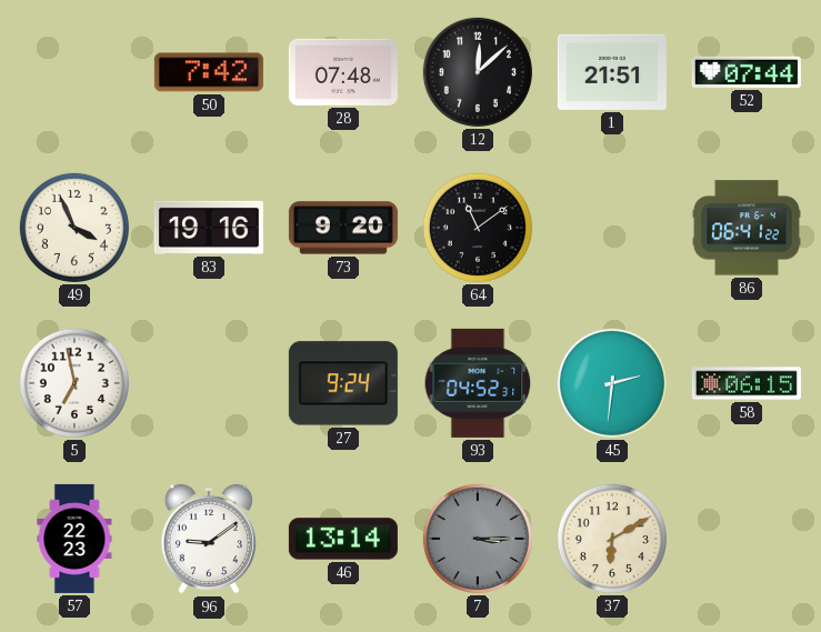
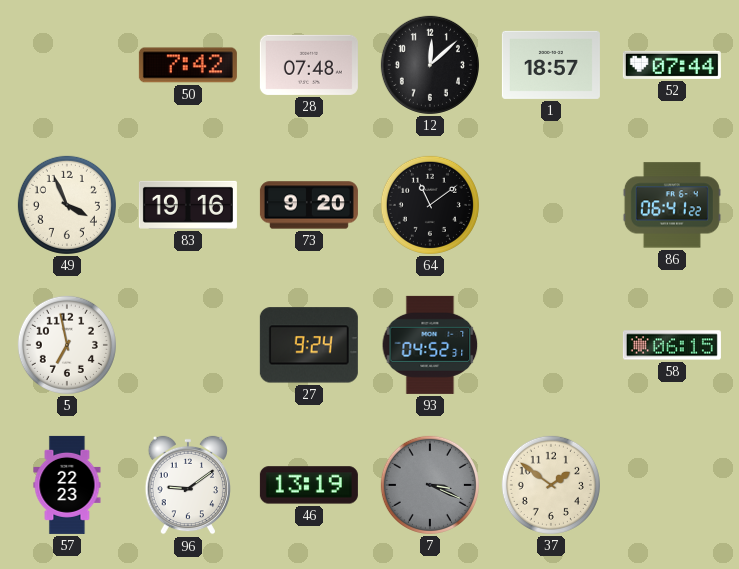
1: 21:51 -> 18:57 (551, 65)
45: 2:31 -> none (612, 383)
46: 13:14 -> 13:19 (309, 485)
7: 3:15 -> 3:19 (430, 485)
37: 6:10 -> 1:51 (551, 485)
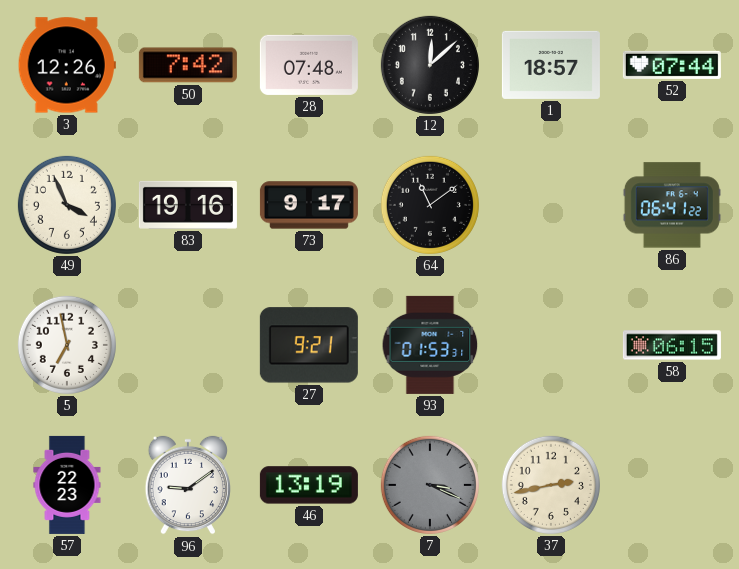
3: none -> 12:26 (67, 65)
73: 9:20 -> 9:17 (309, 205)
27: 9:24 -> 9:21 (309, 345)
93: 04:52 -> 01:53 (430, 345)
37: 1:51 -> 2:43 (551, 485)
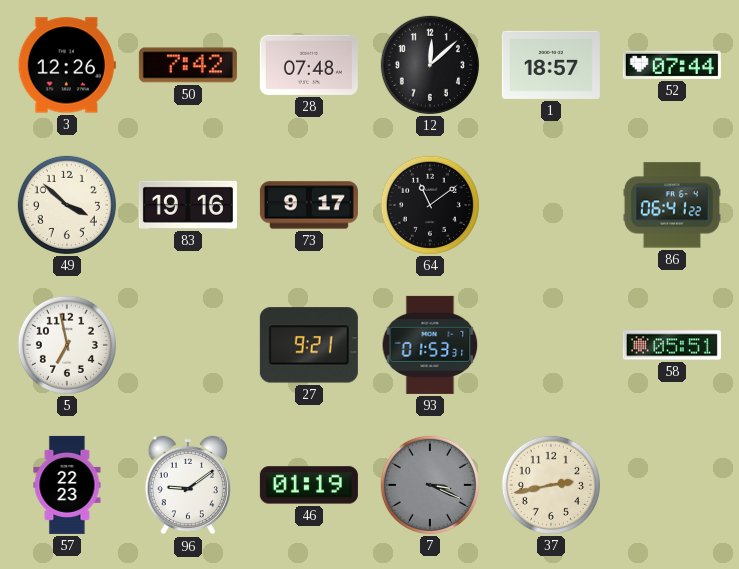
49: 3:56 -> 3:52 (67, 205)
58: 06:15 -> 05:51 (672, 345)
46: 13:19 -> 01:19 (309, 485)
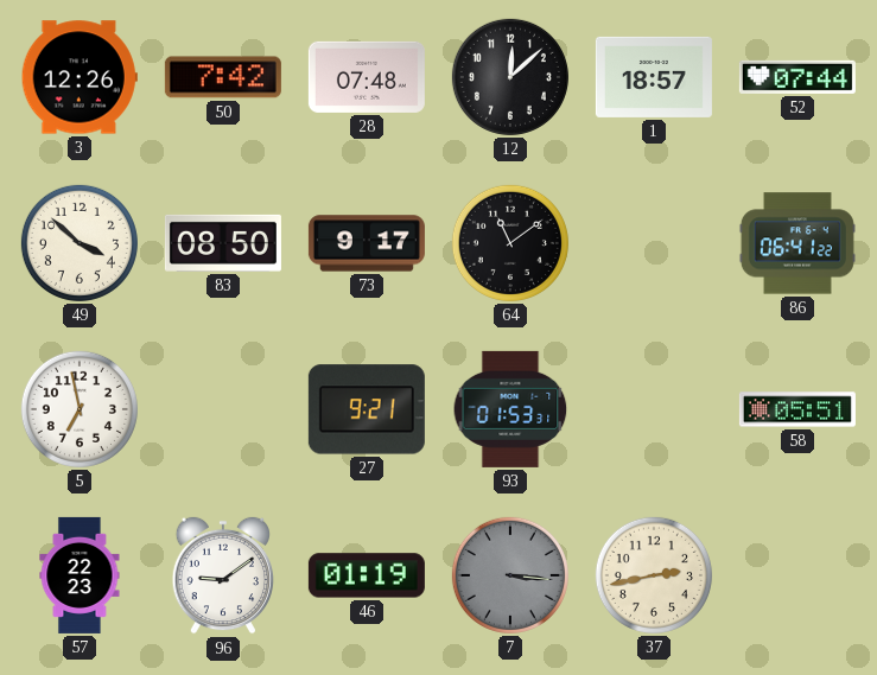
83: 19:16 -> 08:50 (223, 243)
7: 3:19 -> 3:16 (510, 575)
